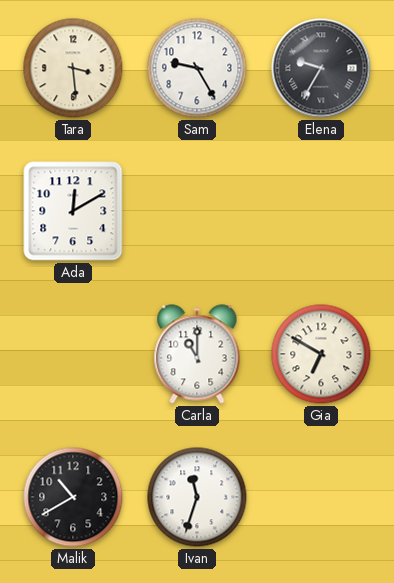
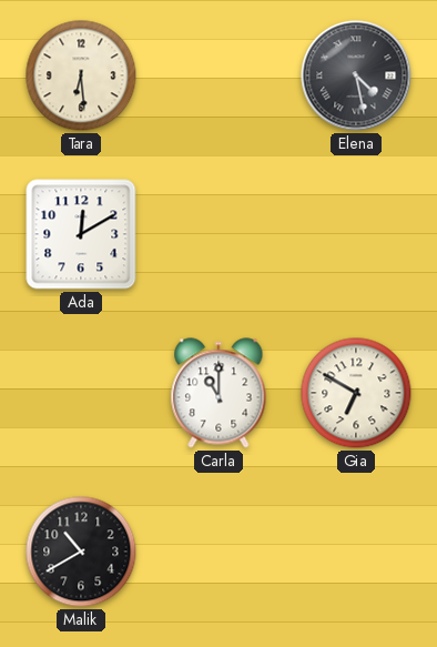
Tara: 3:29 -> 6:29 (81, 75)
Sam: 9:25 -> none (197, 68)
Elena: 9:35 -> 4:28 (356, 75)
Ivan: 11:33 -> none (197, 497)
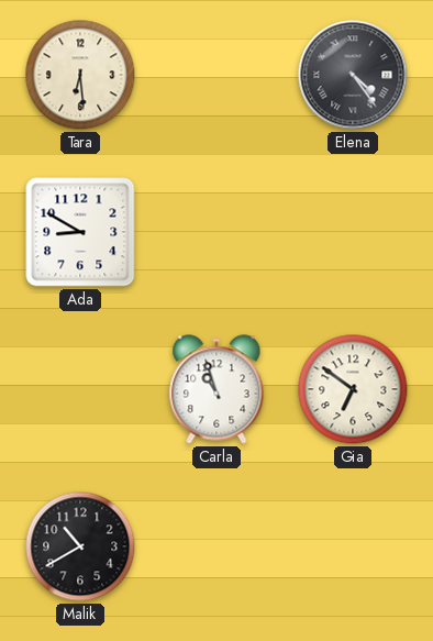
Elena: 4:28 -> 4:24 (353, 75)
Ada: 12:10 -> 8:50 (80, 232)
Carla: 11:00 -> 10:57 (216, 389)
Gia: 6:50 -> 6:51 (353, 389)
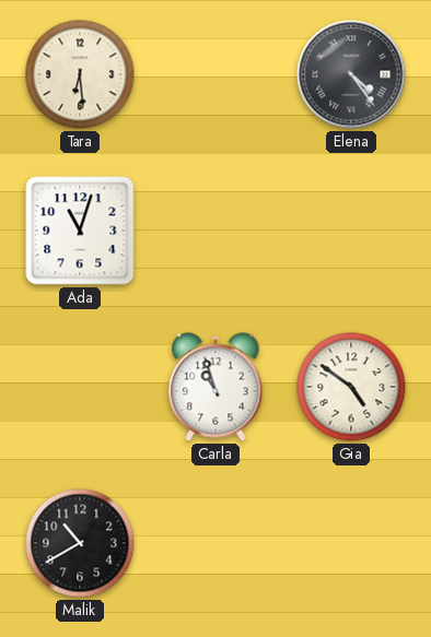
Ada: 8:50 -> 11:03 (80, 231)
Gia: 6:51 -> 4:51 (351, 387)
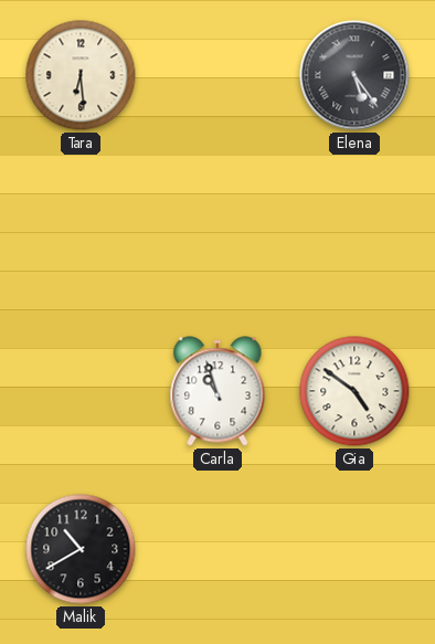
Elena: 4:24 -> 5:24 (354, 75)
Ada: 11:03 -> none (80, 231)
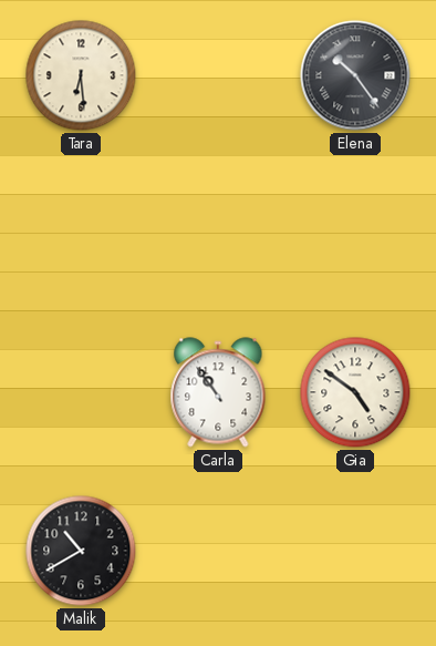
Elena: 5:24 -> 10:24 (355, 75)
Carla: 10:57 -> 10:54 (218, 392)
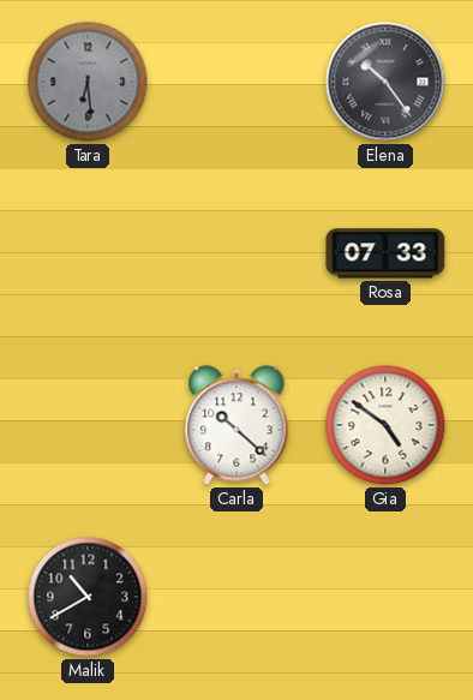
Tara dial: cream -> grey (88, 82)
Rosa: none -> 07:33 (385, 253)
Carla: 10:54 -> 10:22 (237, 425)
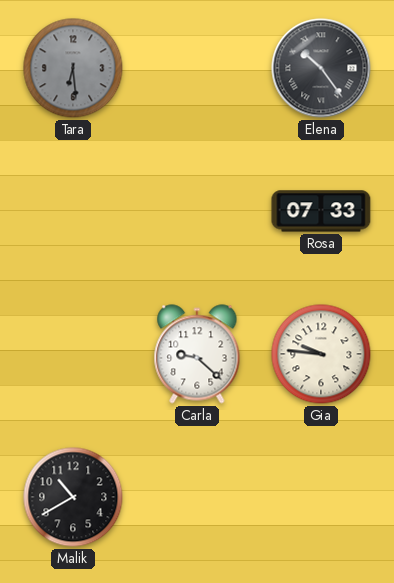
Carla: 10:22 -> 9:22 (197, 354)
Gia: 4:51 -> 9:46 (321, 354)
